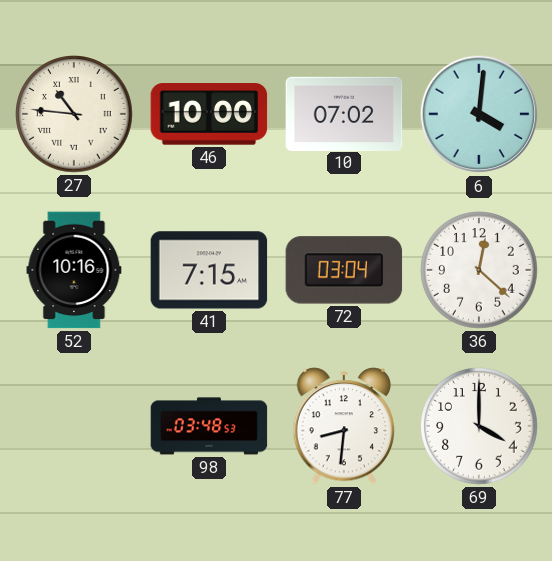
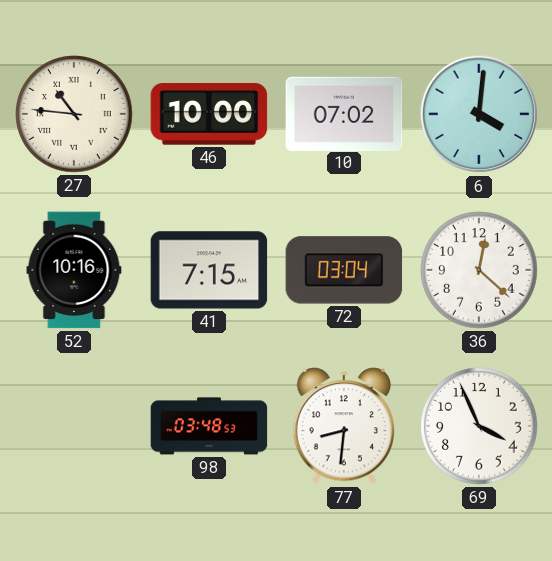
69: 4:00 -> 3:56 (479, 426)
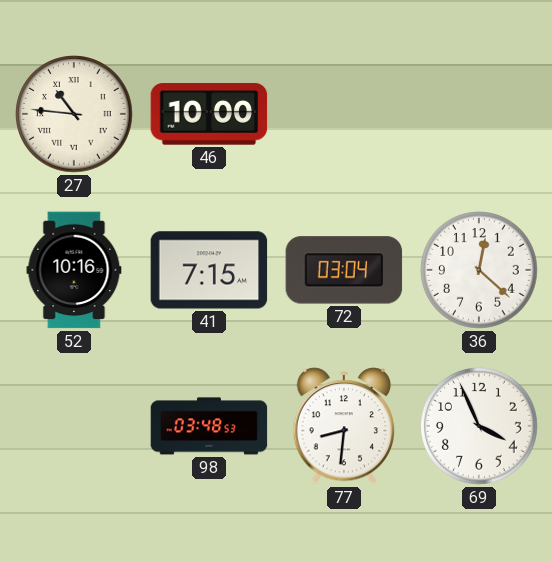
10: 07:02 -> none (344, 113)
6: 4:01 -> none (479, 114)
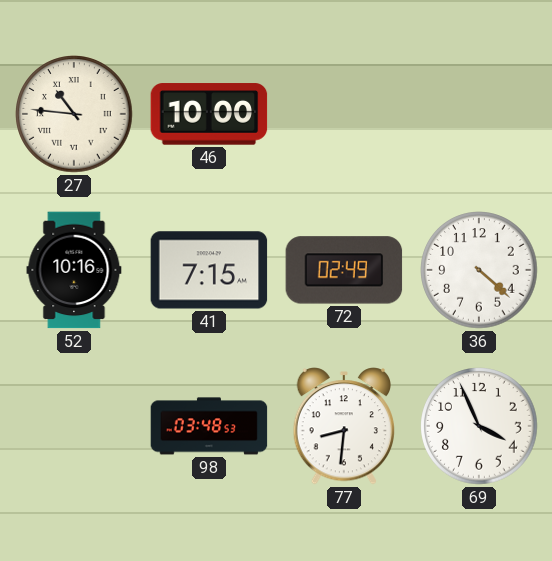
72: 03:04 -> 02:49 (344, 270)
36: 12:22 -> 4:22 (479, 270)
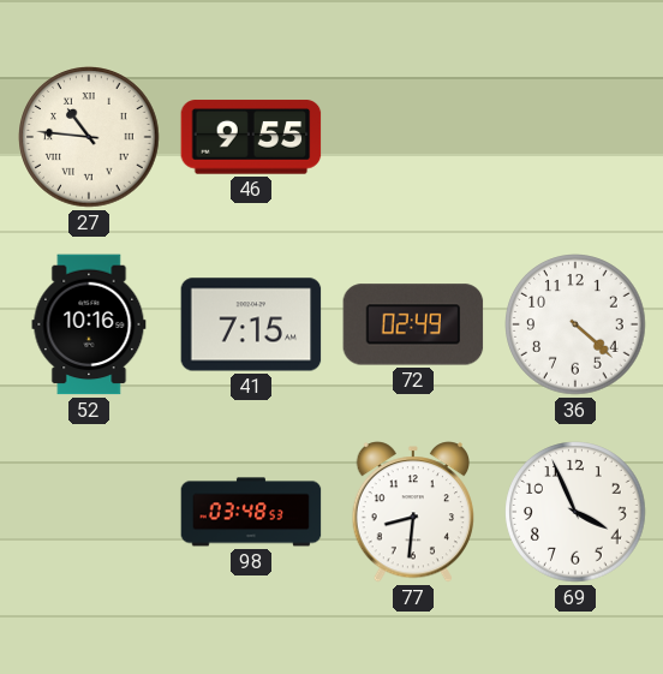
46: 10:00 -> 9:55 (251, 137)
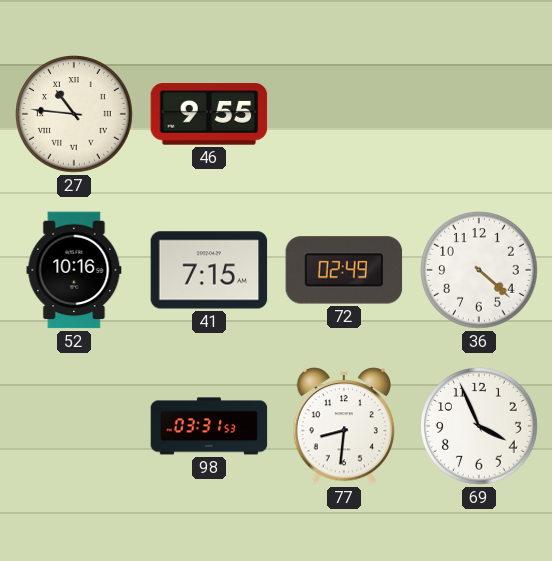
98: 03:48 -> 03:31 (209, 426)
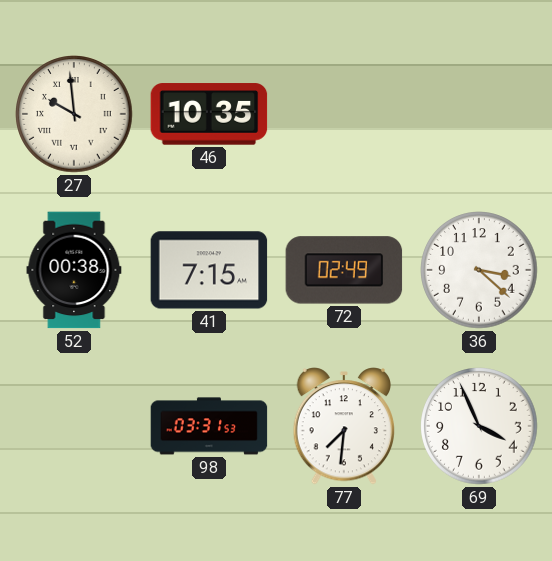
27: 10:46 -> 9:59 (74, 114)
46: 9:55 -> 10:35 (209, 114)
52: 10:16 -> 00:38 (74, 270)
36: 4:22 -> 3:22 (479, 270)
77: 8:31 -> 7:31 (343, 426)
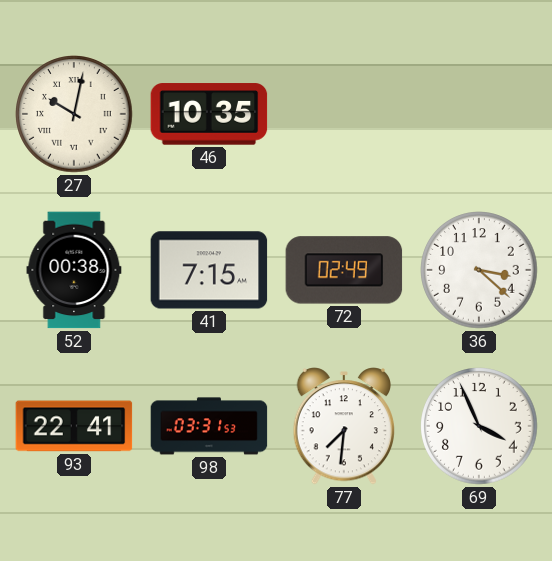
27: 9:59 -> 10:02 (74, 114)
93: none -> 22:41 (74, 426)
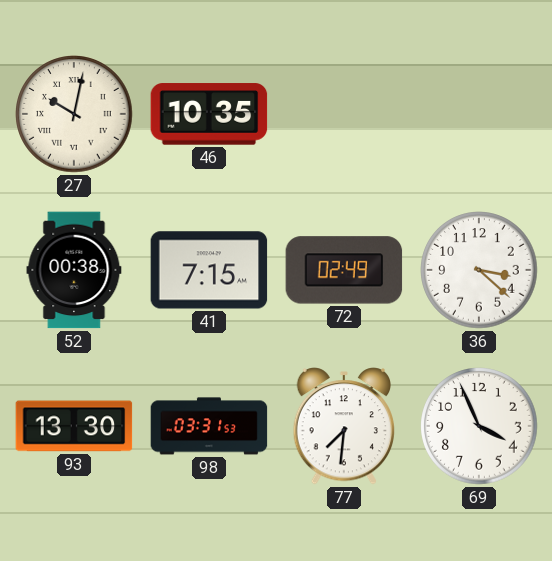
93: 22:41 -> 13:30 (74, 426)
